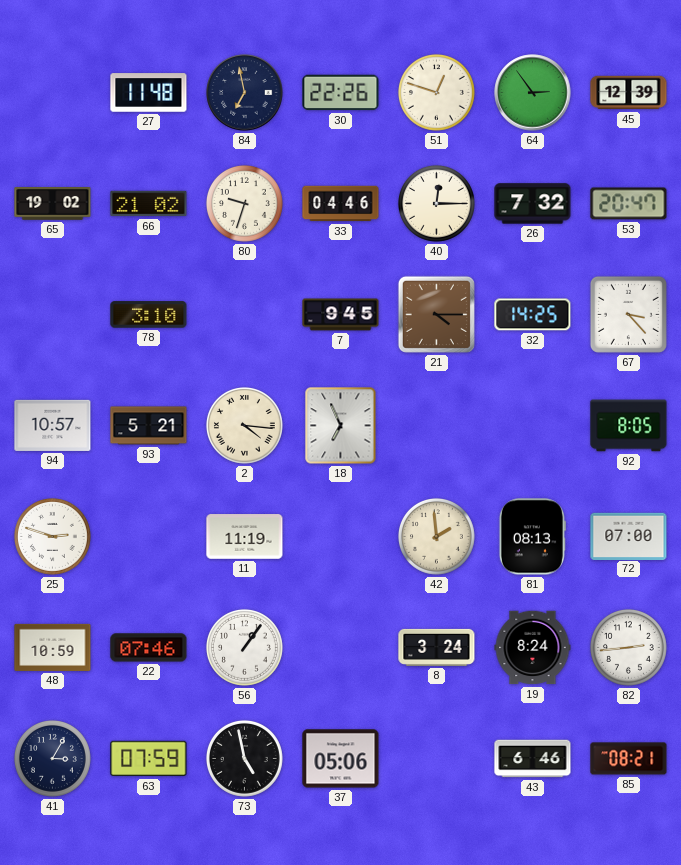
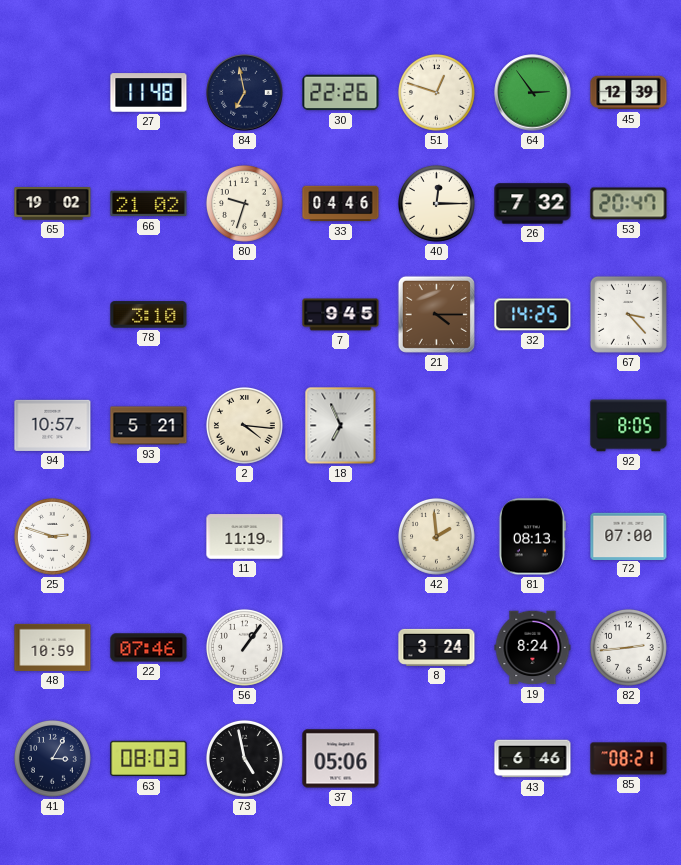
63: 07:59 -> 08:03 (149, 759)
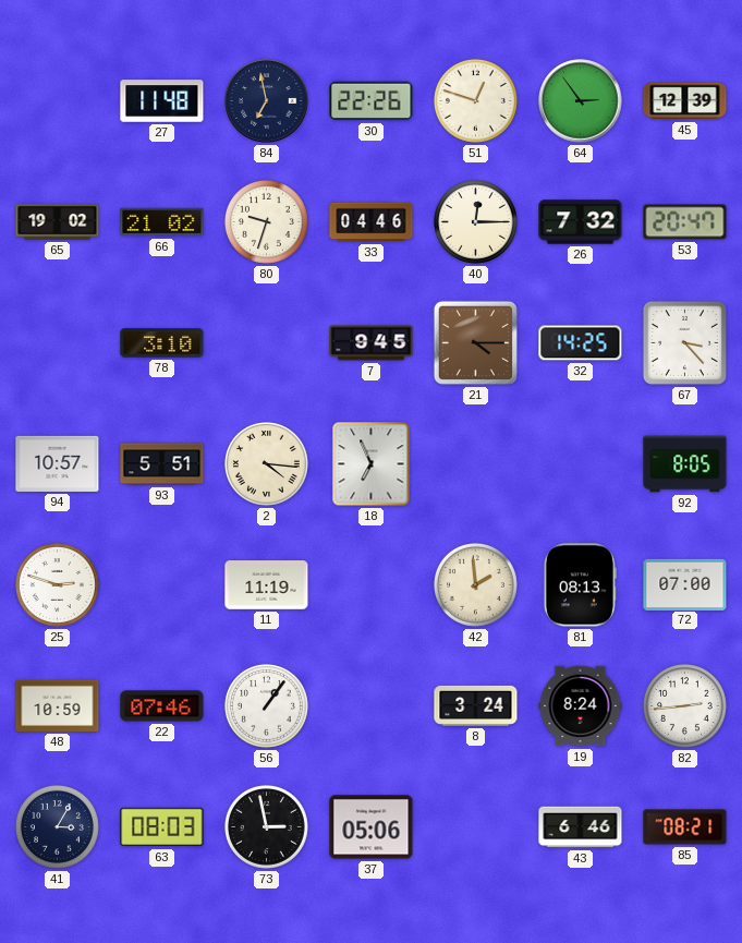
93: 5:21 -> 5:51 (162, 464)
73: 4:58 -> 2:58 (267, 827)
